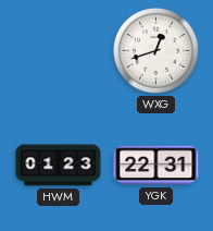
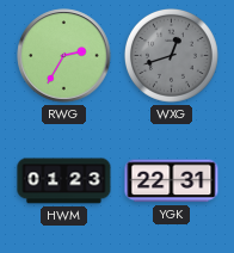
RWG: none -> 2:35 (64, 56)
WXG dial: white -> grey (171, 55)
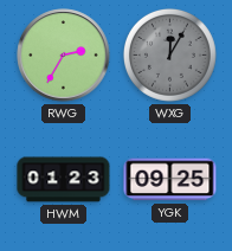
WXG: 12:42 -> 12:05 (169, 54)
YGK: 22:31 -> 09:25 (170, 180)
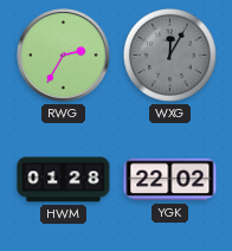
HWM: 01:23 -> 01:28 (64, 180)
YGK: 09:25 -> 22:02 (170, 180)
